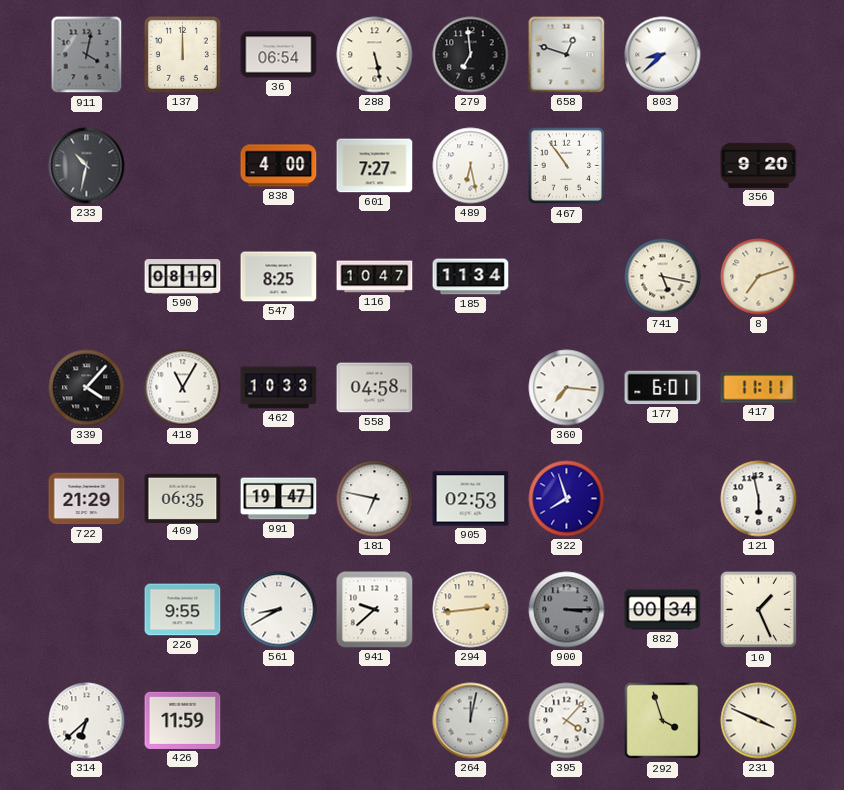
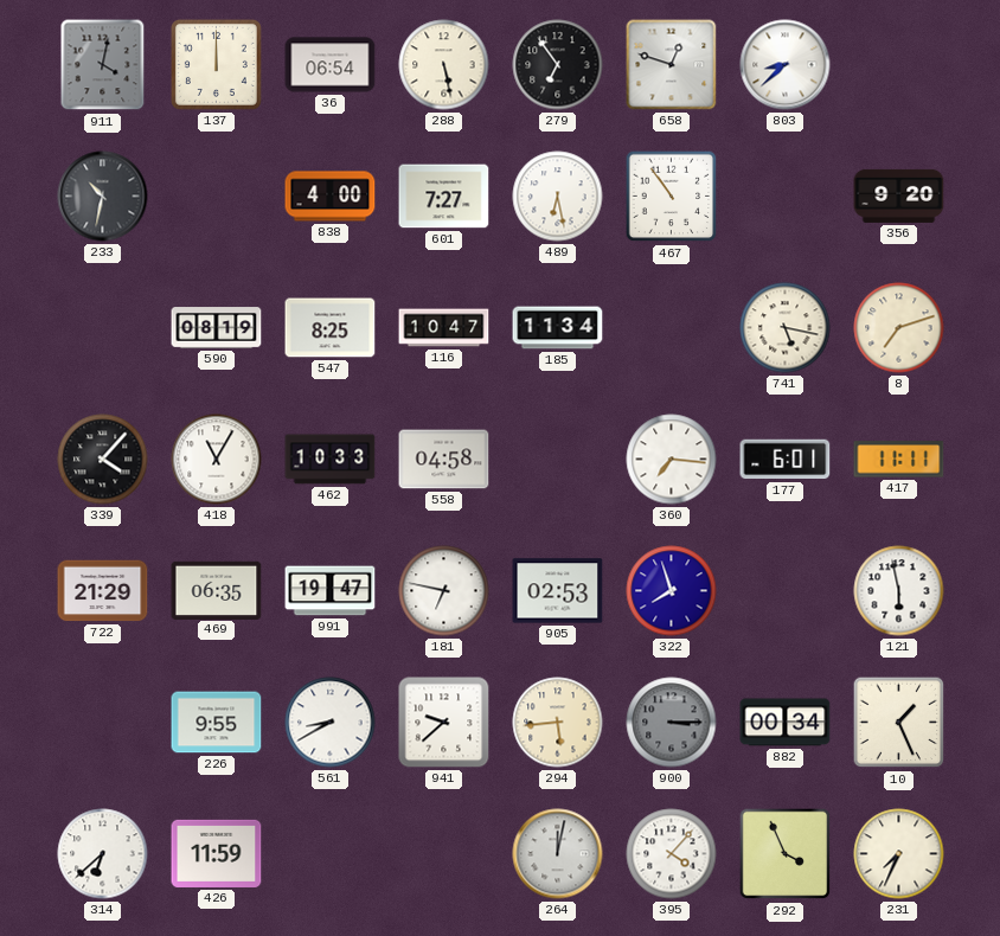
279: 6:59 -> 6:54 (558, 65)
294: 2:44 -> 5:44 (558, 723)
292: 3:57 -> 3:56 (786, 854)
231: 3:49 -> 7:34 (899, 854)
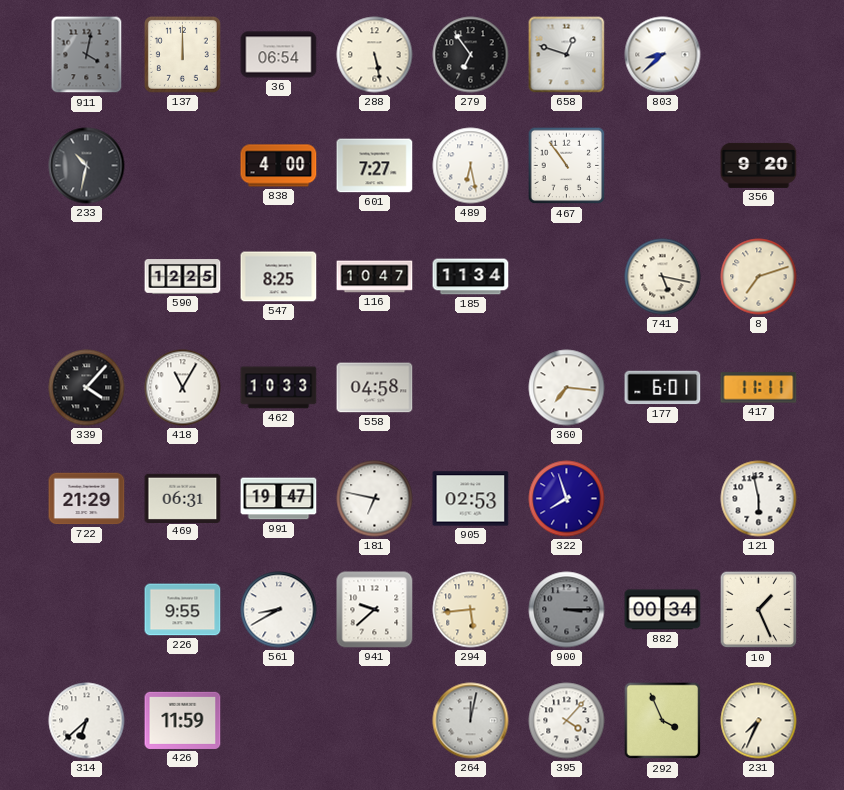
590: 08:19 -> 12:25 (183, 277)
469: 06:35 -> 06:31 (183, 498)
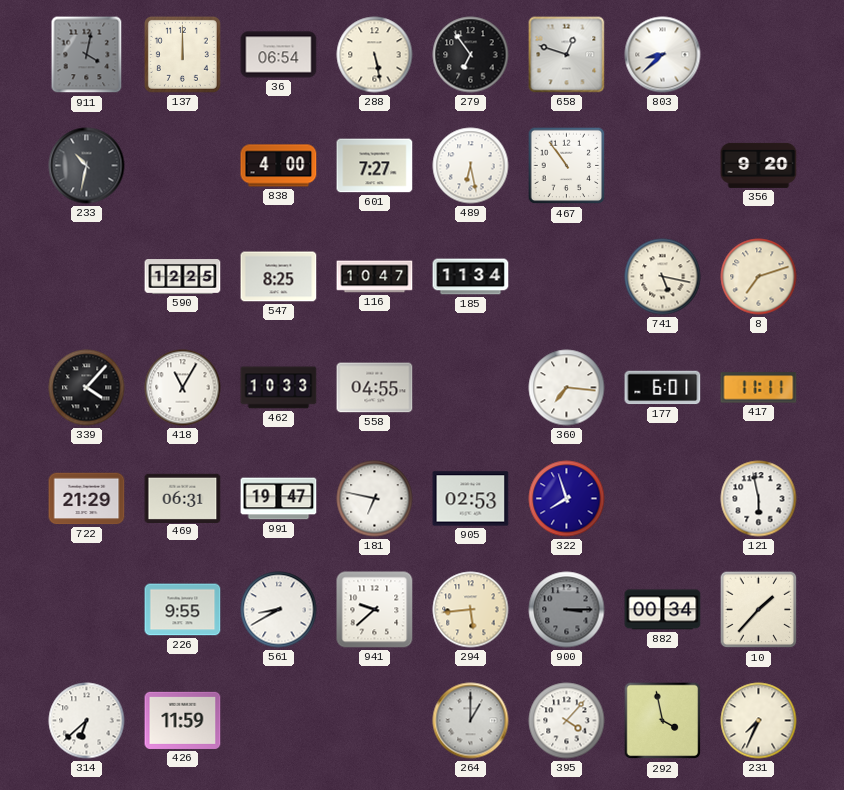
558: 04:58 -> 04:55 (375, 388)
10: 1:26 -> 1:37 (759, 610)
264: 12:02 -> 1:00 (471, 721)
292: 3:56 -> 3:58 (663, 721)
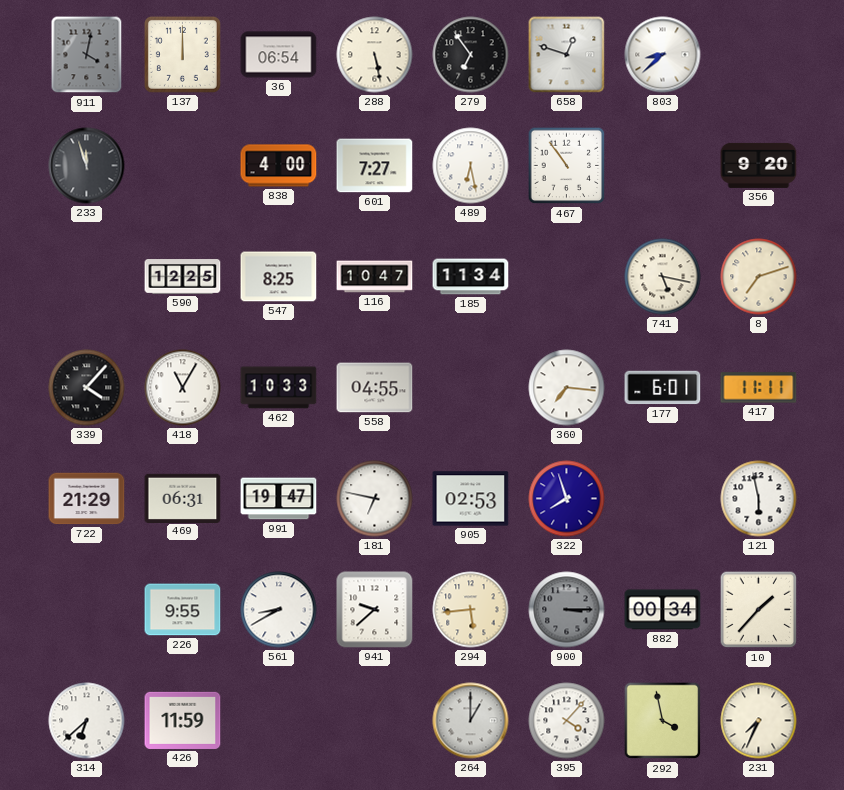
233: 10:32 -> 11:57 (87, 166)
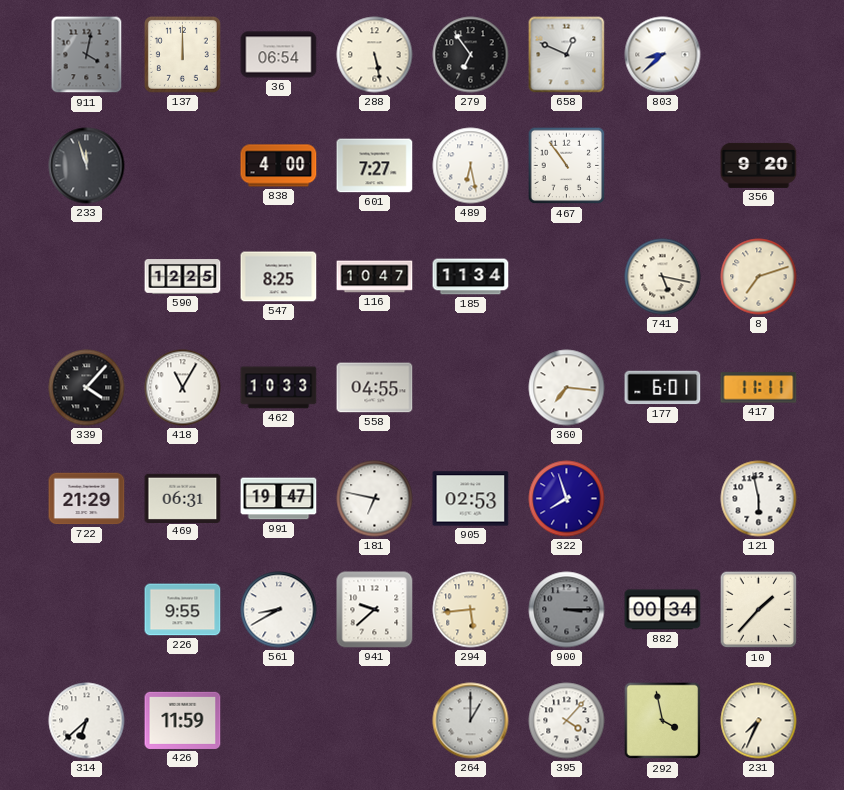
658: 12:48 -> 12:49 (567, 55)
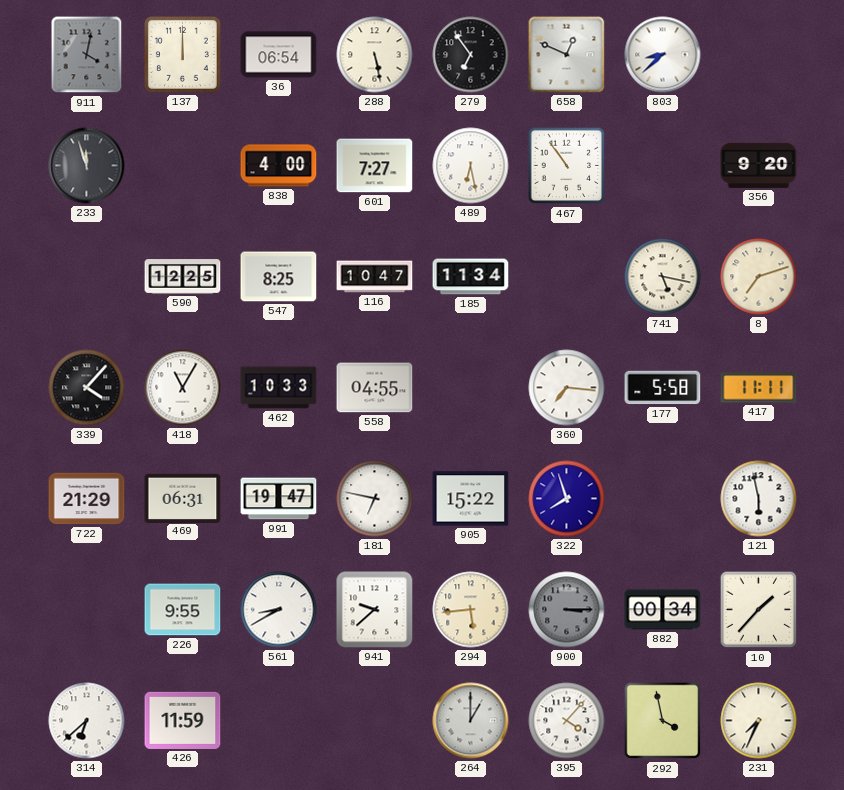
177: 6:01 -> 5:58 (663, 388)
905: 02:53 -> 15:22 (471, 499)
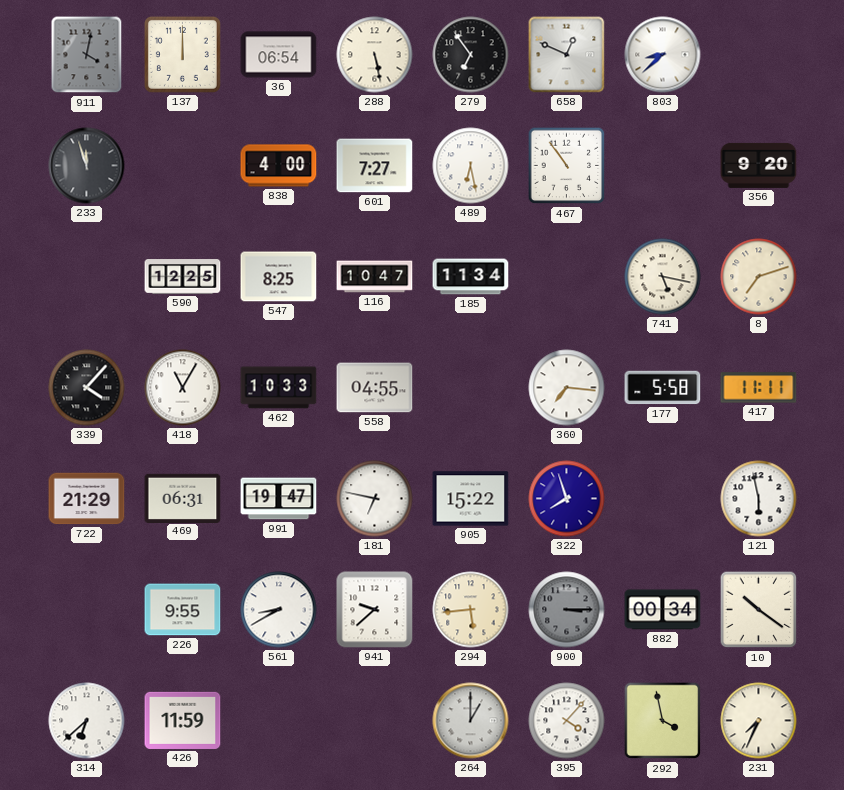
10: 1:37 -> 10:21 (759, 610)
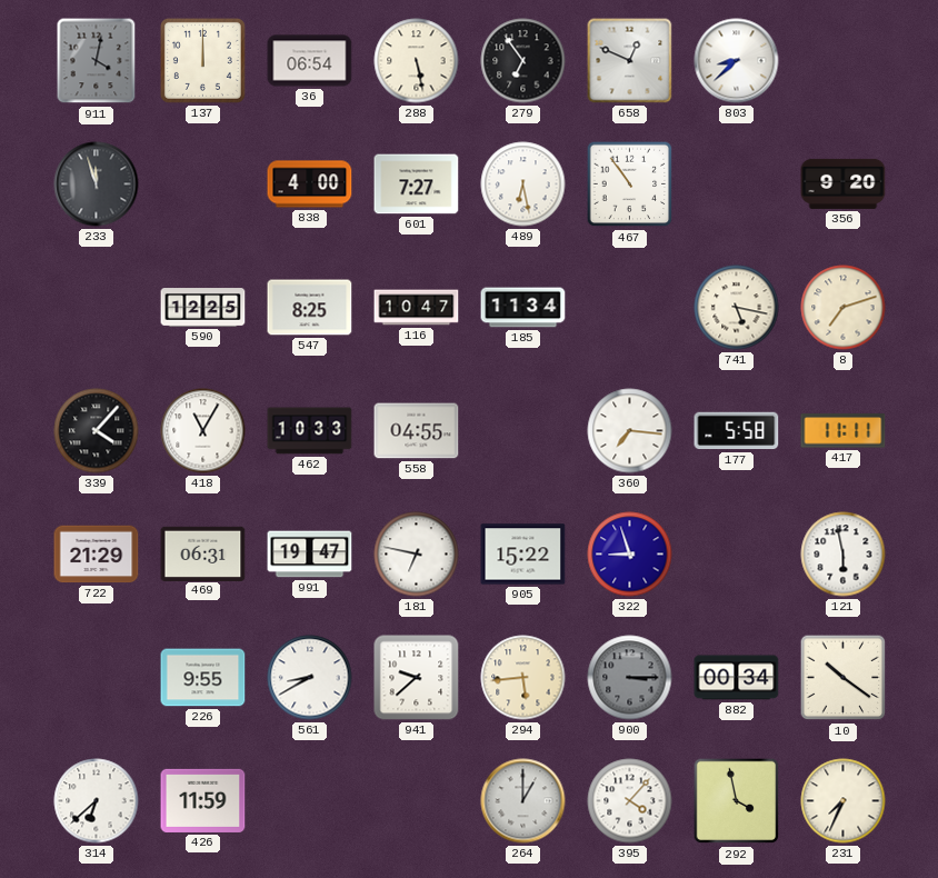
322: 7:57 -> 8:57 (630, 555)
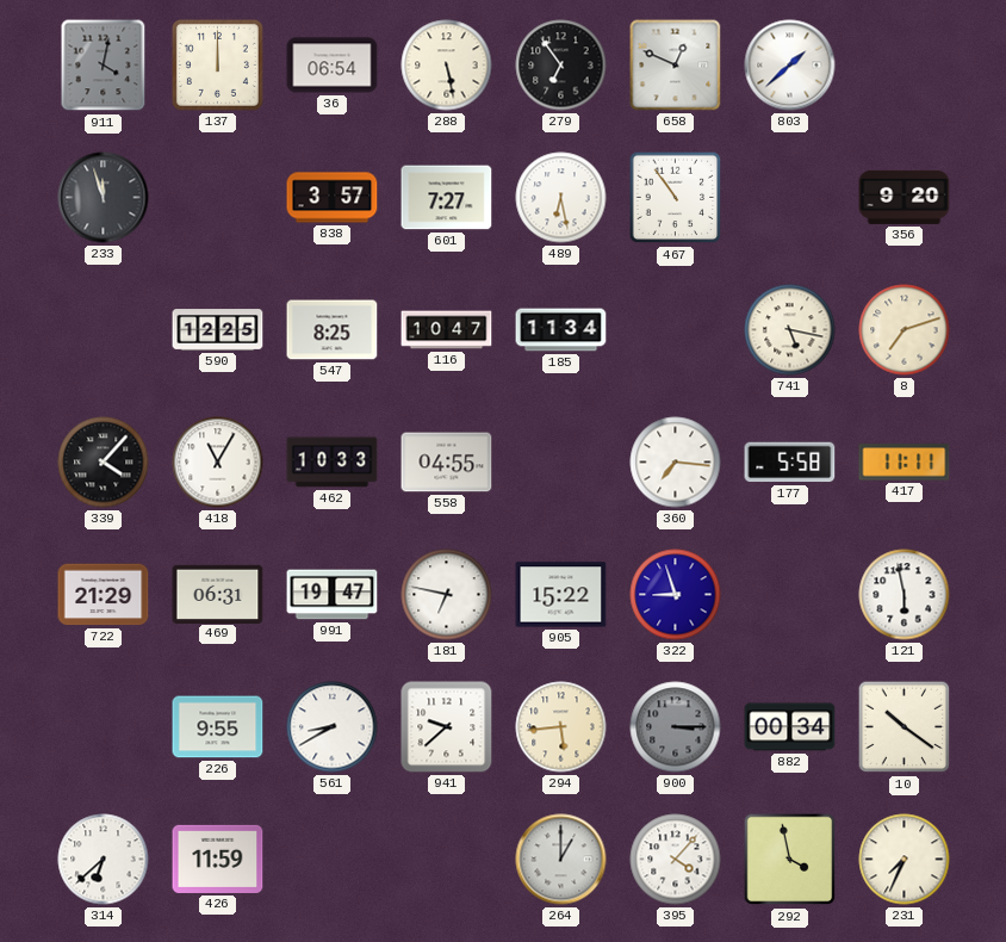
803: 8:38 -> 1:38 (790, 66)
838: 4:00 -> 3:57 (333, 198)
